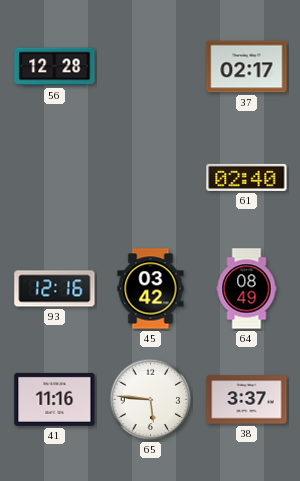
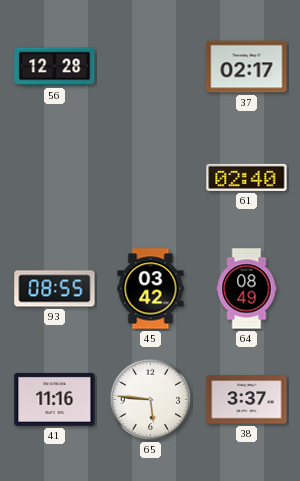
93: 12:16 -> 08:55 (55, 289)
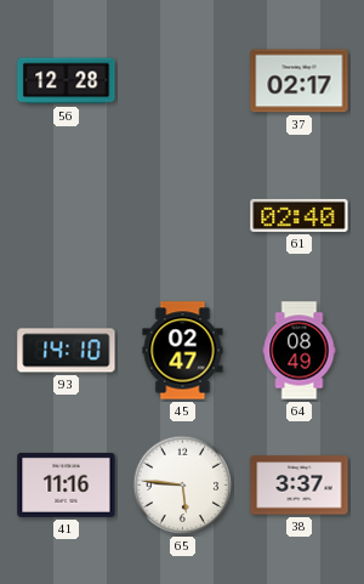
93: 08:55 -> 14:10 (67, 351)
45: 03:42 -> 02:47 (183, 351)
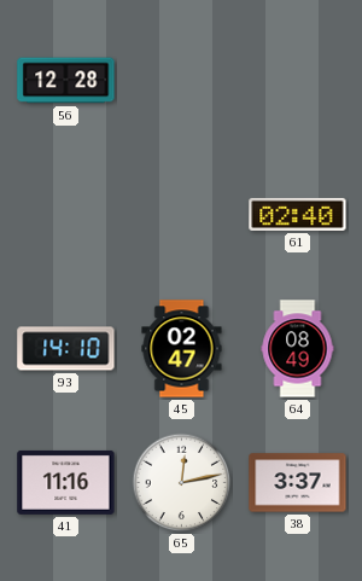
37: 02:17 -> none (300, 81)
65: 5:46 -> 12:13 (182, 483)
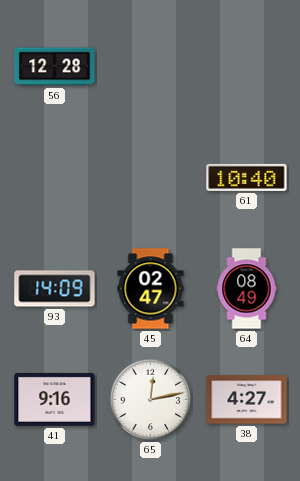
61: 02:40 -> 10:40 (247, 177)
93: 14:10 -> 14:09 (55, 289)
41: 11:16 -> 9:16 (55, 399)
38: 3:37 -> 4:27 (247, 400)
